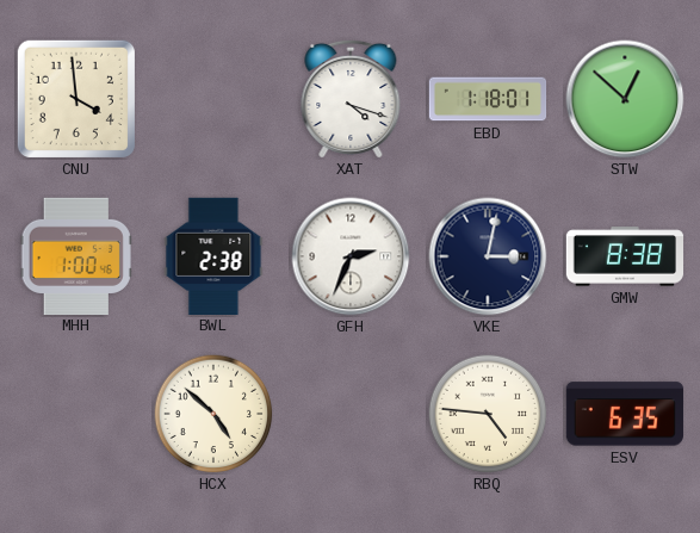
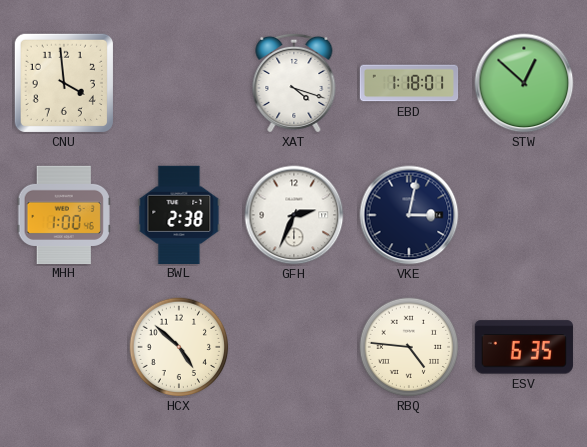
GMW: 8:38 -> none (625, 256)
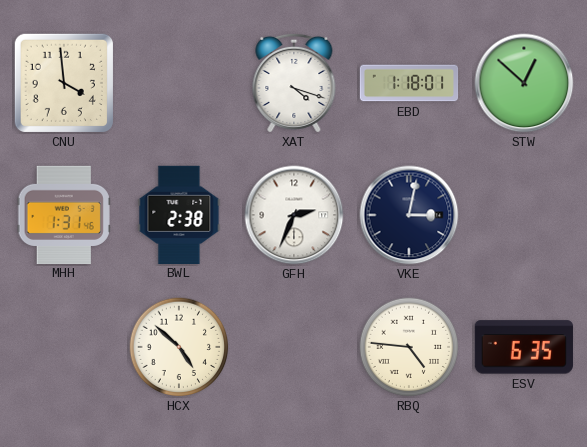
MHH: 1:00 -> 1:31 (64, 214)
